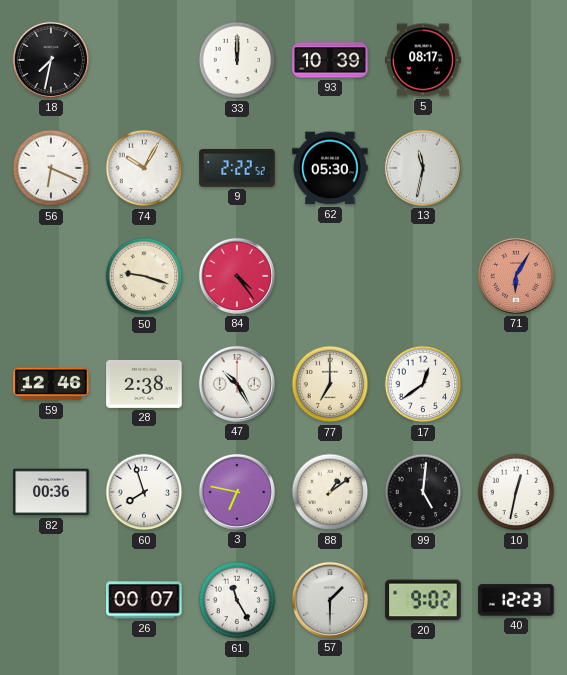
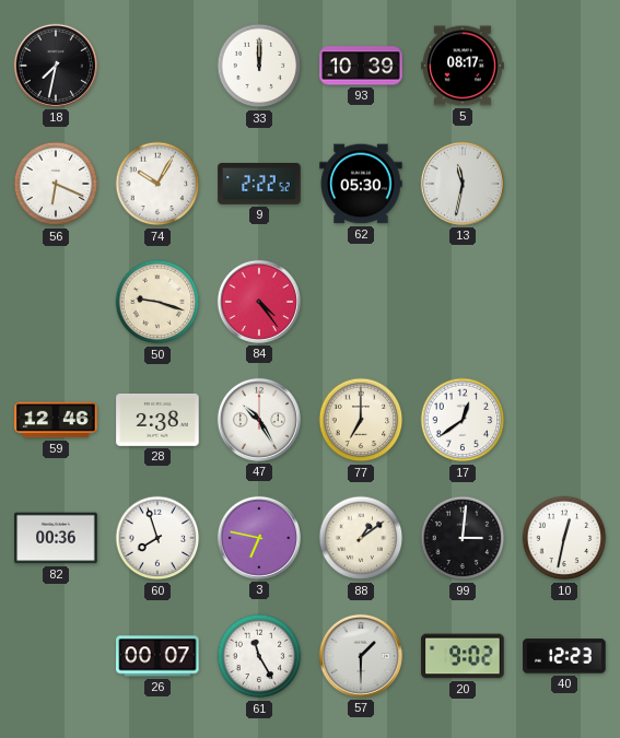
71: 6:05 -> none (516, 276)
99: 5:01 -> 3:01 (463, 538)
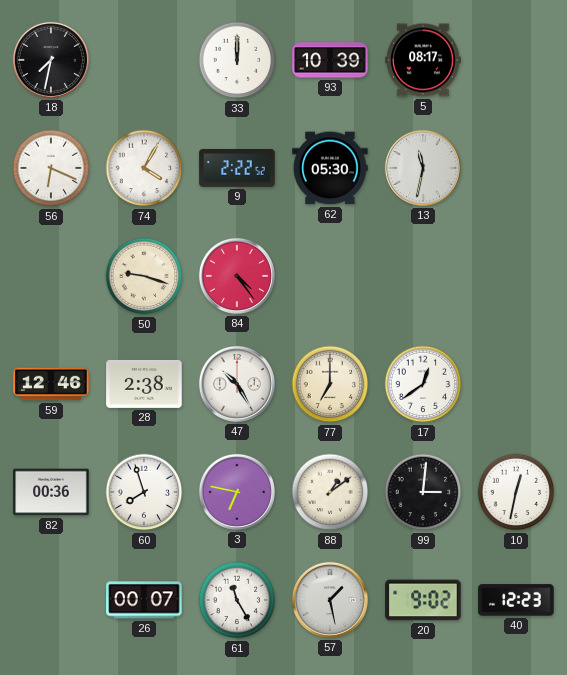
74: 10:05 -> 4:05 (144, 168)
57: 1:30 -> 1:28 (330, 600)
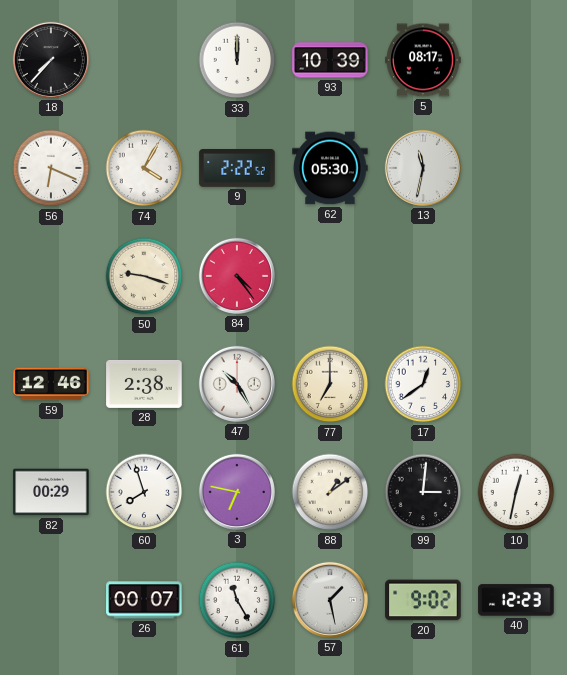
18: 7:32 -> 7:37 (51, 60)
82: 00:36 -> 00:29 (51, 492)
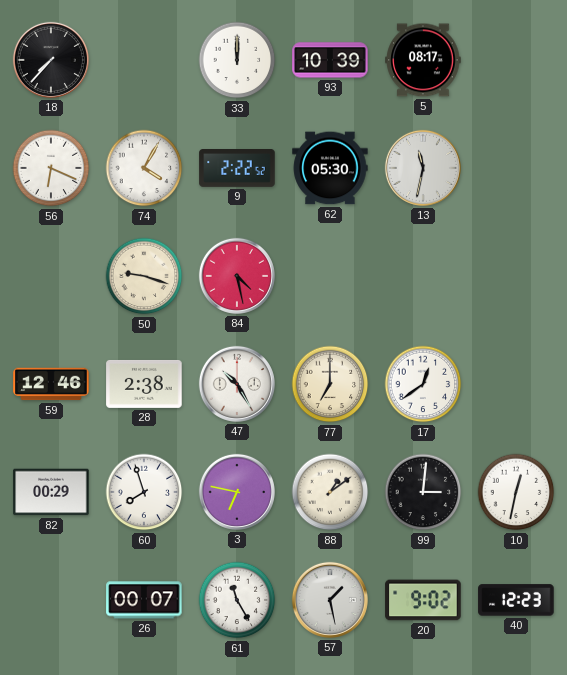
84: 4:24 -> 4:28 (237, 276)
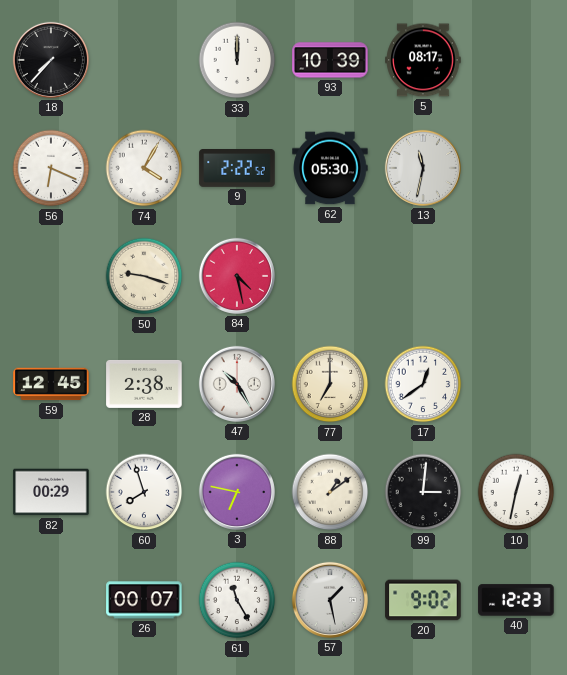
59: 12:46 -> 12:45 (51, 384)
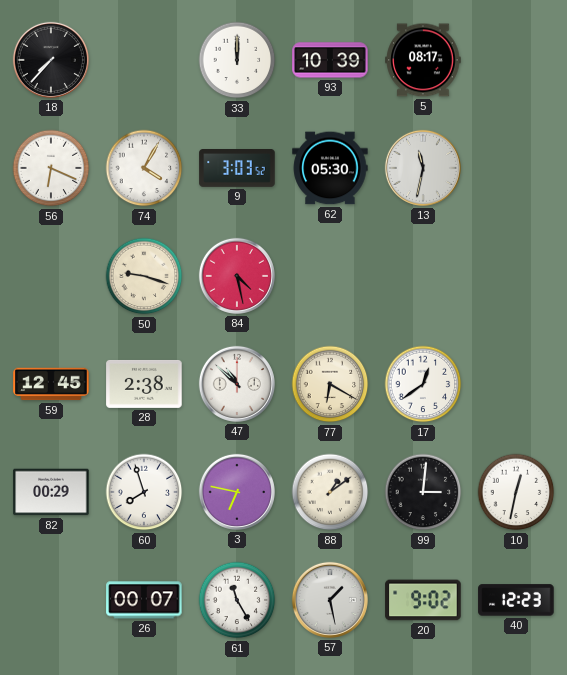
9: 2:22 -> 3:03 (237, 169)
47: 10:25 -> 10:52 (237, 384)
77: 7:00 -> 6:20 (330, 384)
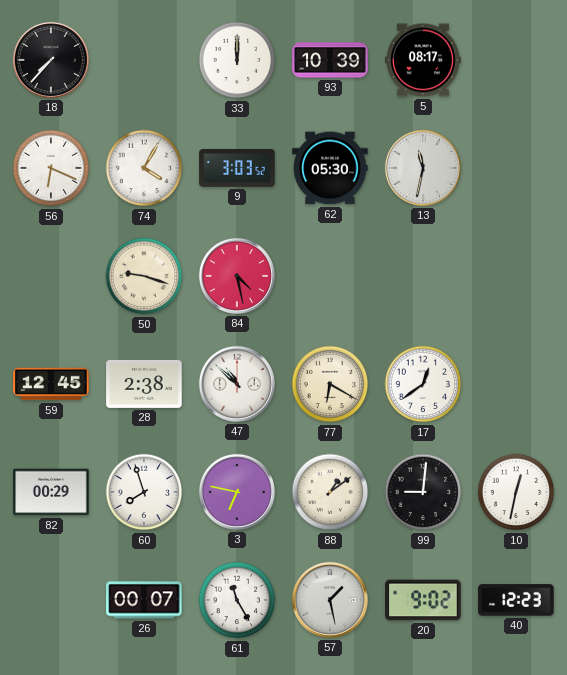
99: 3:01 -> 9:01 (423, 492)
